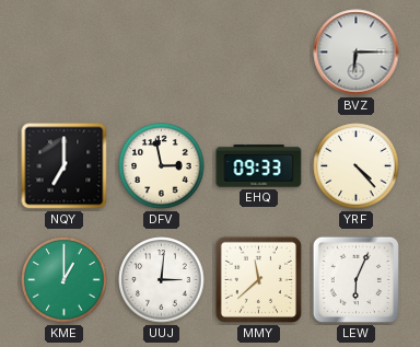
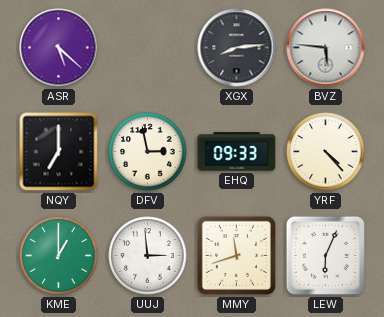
ASR: none -> 5:22 (59, 48)
XGX: none -> 8:14 (237, 48)
BVZ: 6:15 -> 5:46 (326, 48)
UUJ: 3:01 -> 2:59 (148, 256)
MMY: 11:38 -> 11:42 (236, 255)
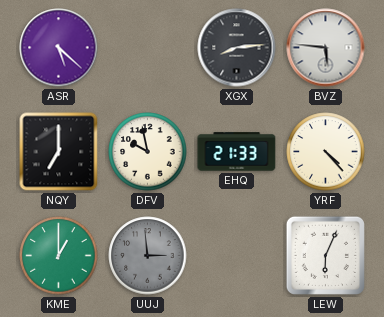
DFV: 2:58 -> 9:58 (148, 152)
EHQ: 09:33 -> 21:33 (237, 152)
UUJ dial: white -> grey (148, 256)
MMY: 11:42 -> none (236, 255)
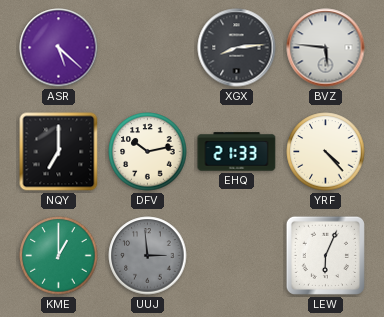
DFV: 9:58 -> 10:13 (148, 152)
